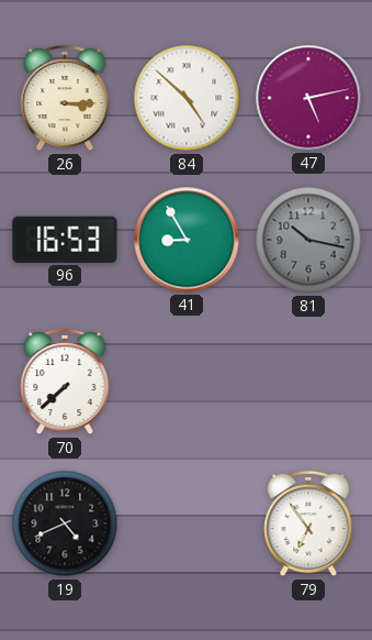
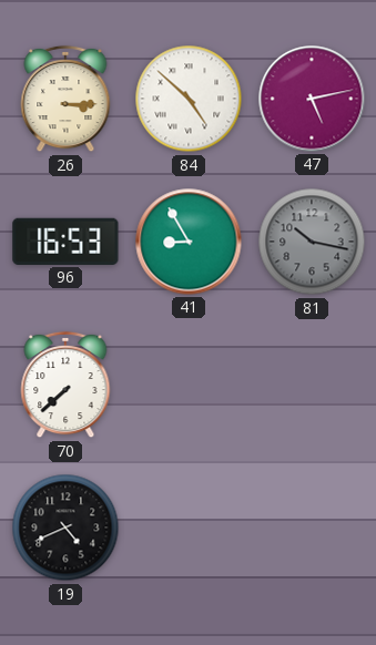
79: 6:54 -> none (308, 523)
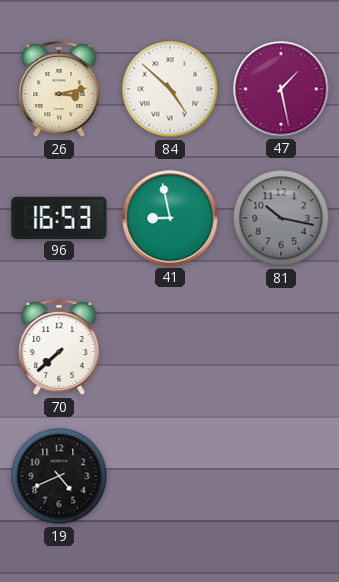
26: 3:15 -> 3:13 (59, 89)
47: 5:13 -> 1:28 (281, 89)
41: 8:55 -> 8:58 (170, 218)
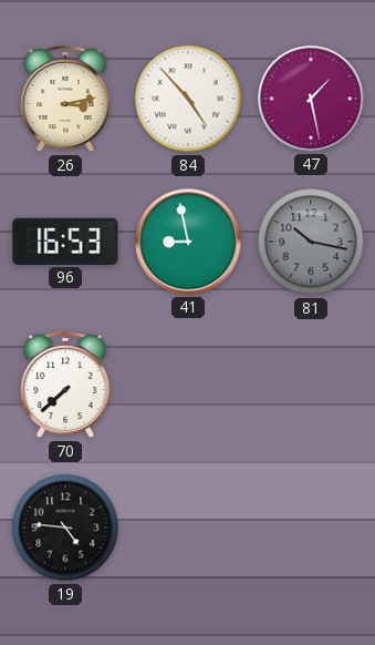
84: 4:52 -> 4:53 (188, 99)
19: 4:41 -> 4:46 (65, 528)
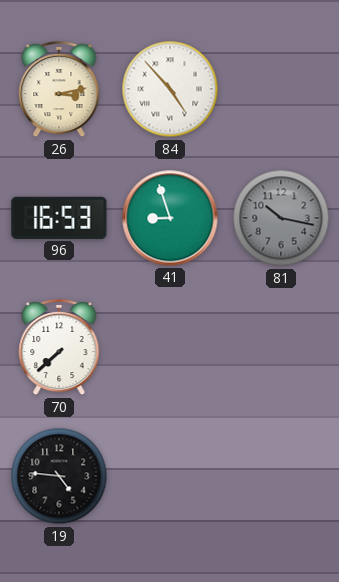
47: 1:28 -> none (311, 99)
41: 8:58 -> 8:57 (170, 218)
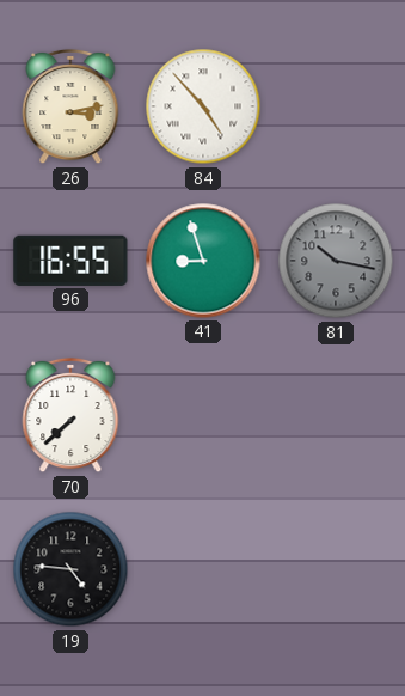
96: 16:53 -> 16:55 (70, 261)
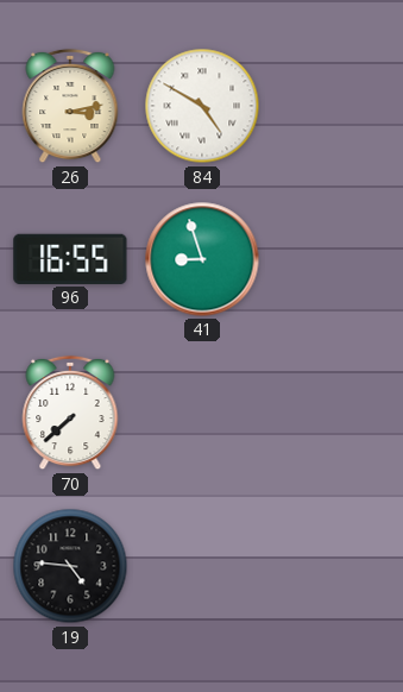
84: 4:53 -> 4:50 (202, 106)
81: 10:17 -> none (336, 261)
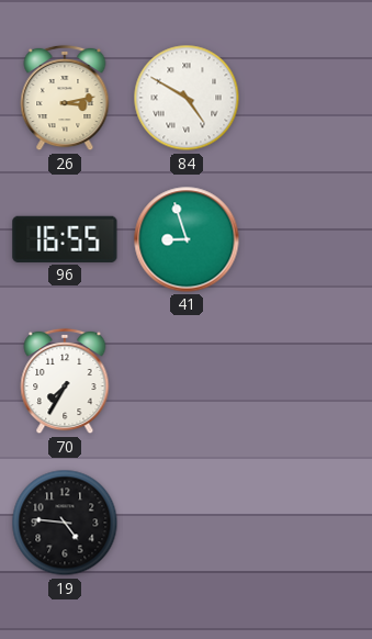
70: 7:38 -> 7:35 (65, 381)
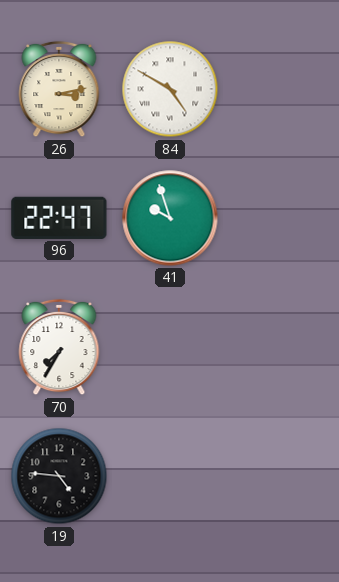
96: 16:55 -> 22:47 (59, 218)
41: 8:57 -> 9:57 (170, 218)
